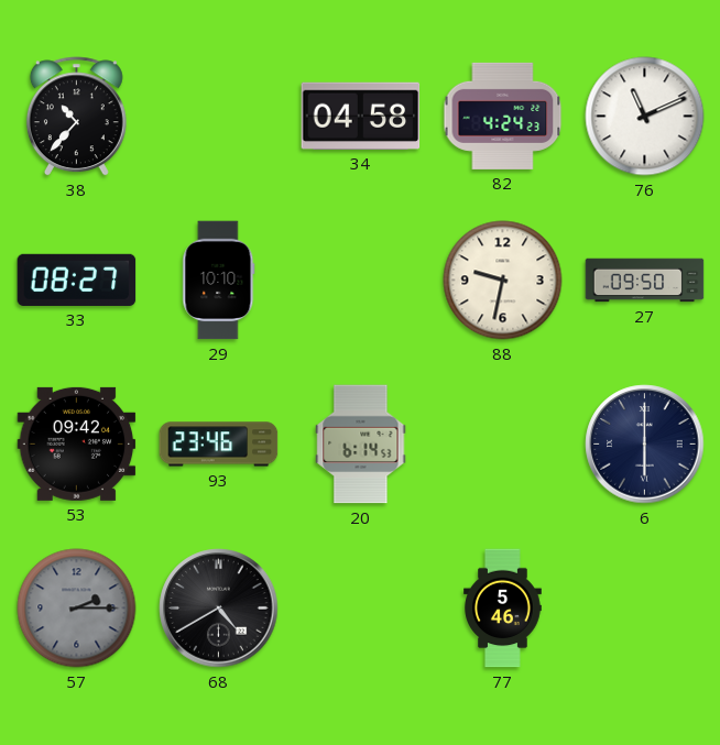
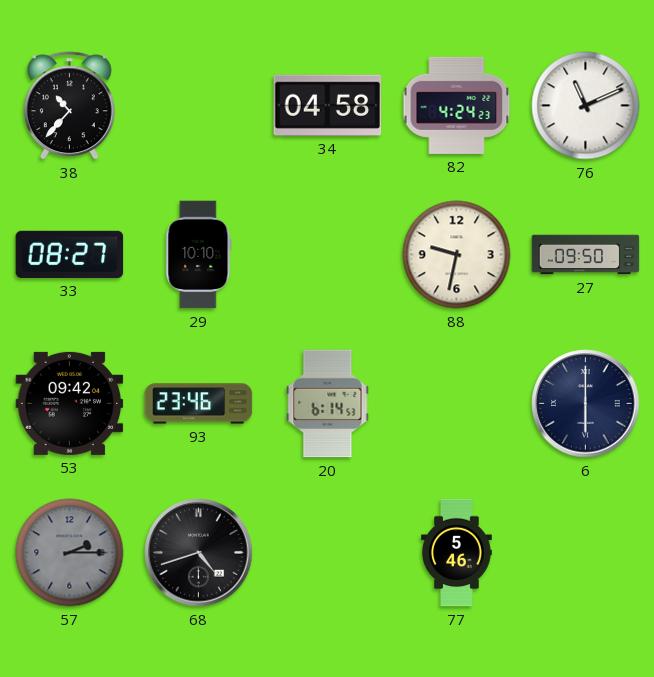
68: 4:40 -> 4:42 (199, 553)
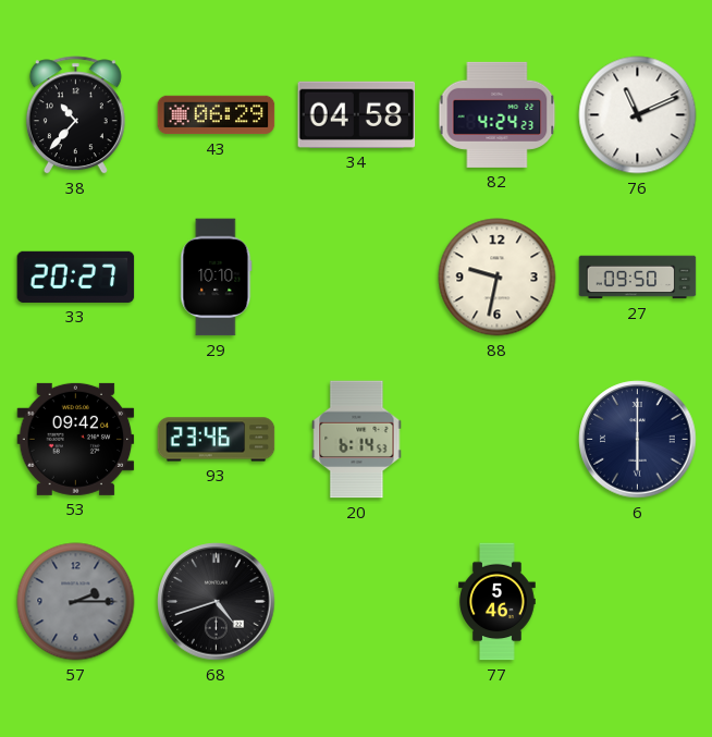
43: none -> 06:29 (217, 115)
33: 08:27 -> 20:27 (76, 277)
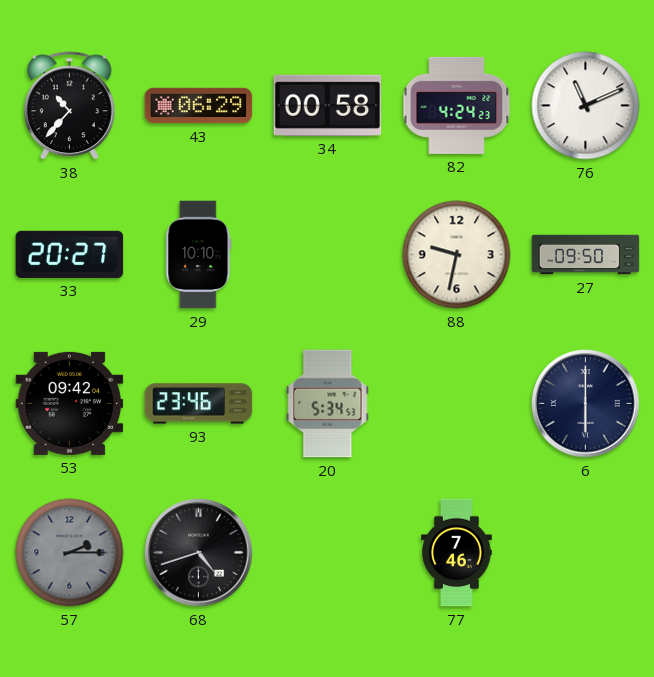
34: 04:58 -> 00:58 (328, 105)
20: 6:14 -> 5:34 (328, 404)
77: 5:46 -> 7:46 (457, 553)
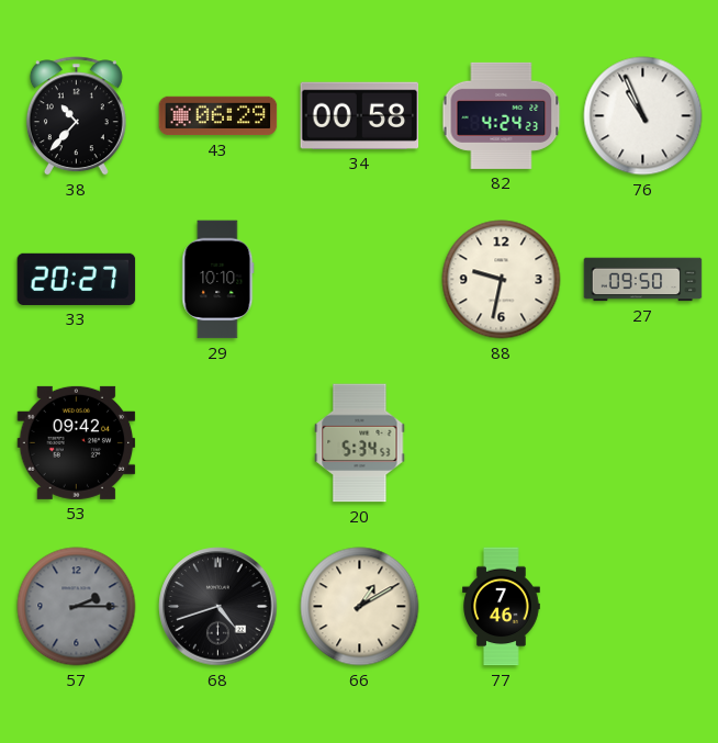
76: 11:11 -> 10:56 (643, 116)
93: 23:46 -> none (199, 404)
6: 6:00 -> none (586, 404)
66: none -> 1:10 (360, 607)
